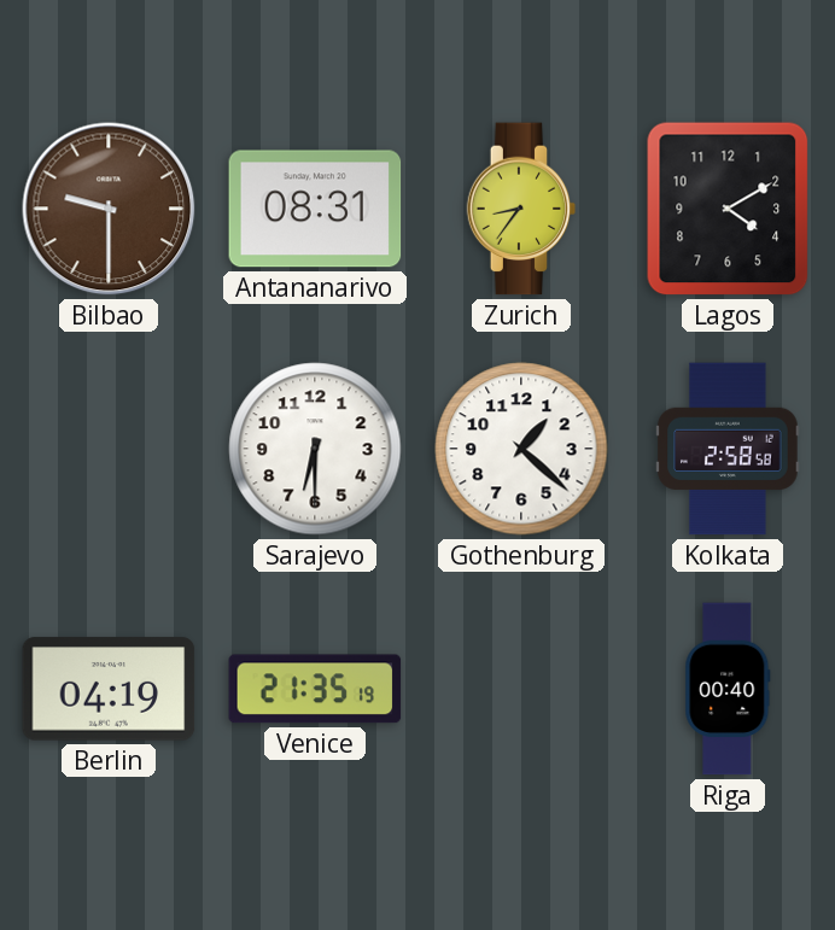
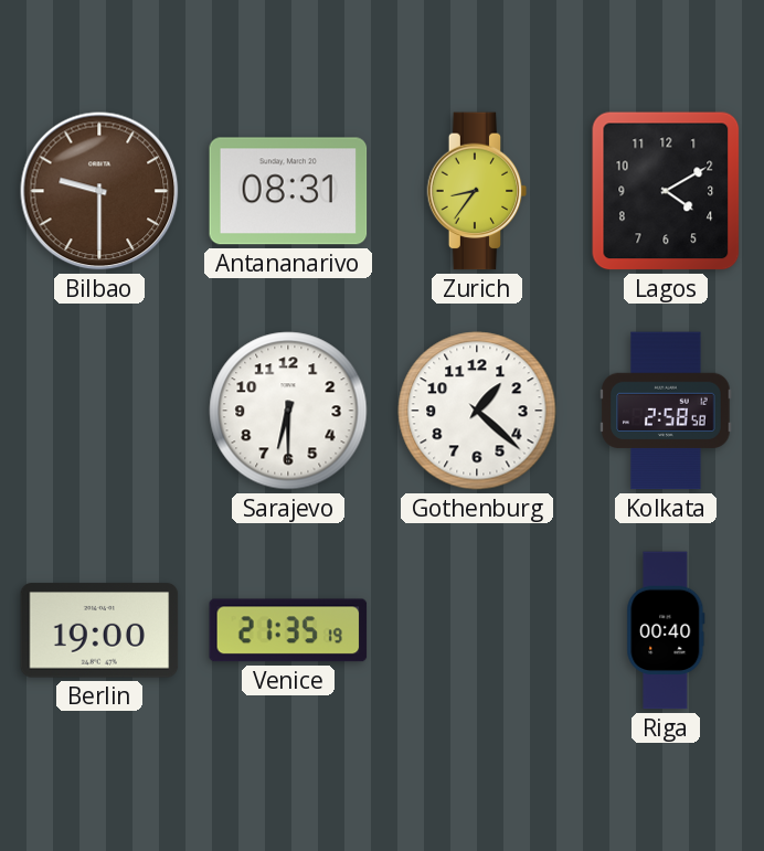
Berlin: 04:19 -> 19:00 (99, 630)
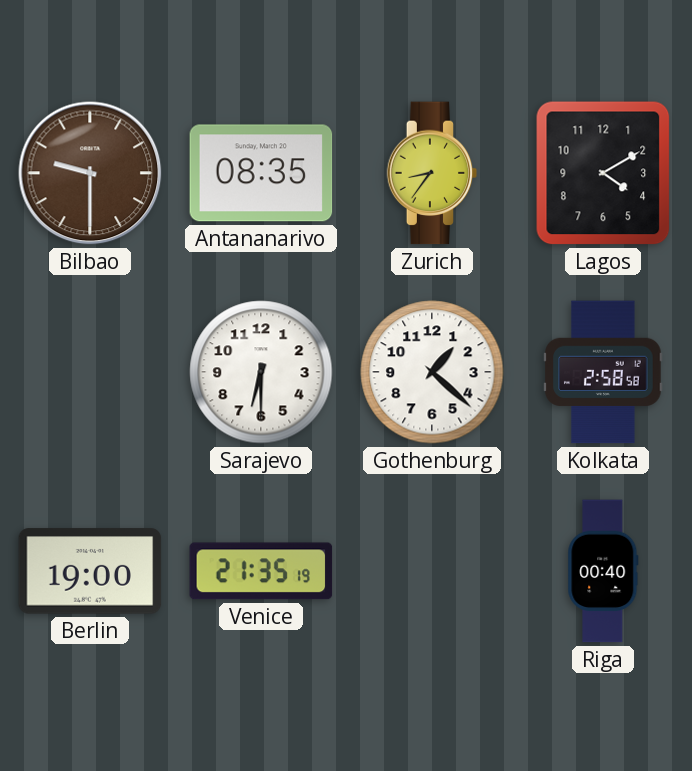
Antananarivo: 08:31 -> 08:35 (261, 173)
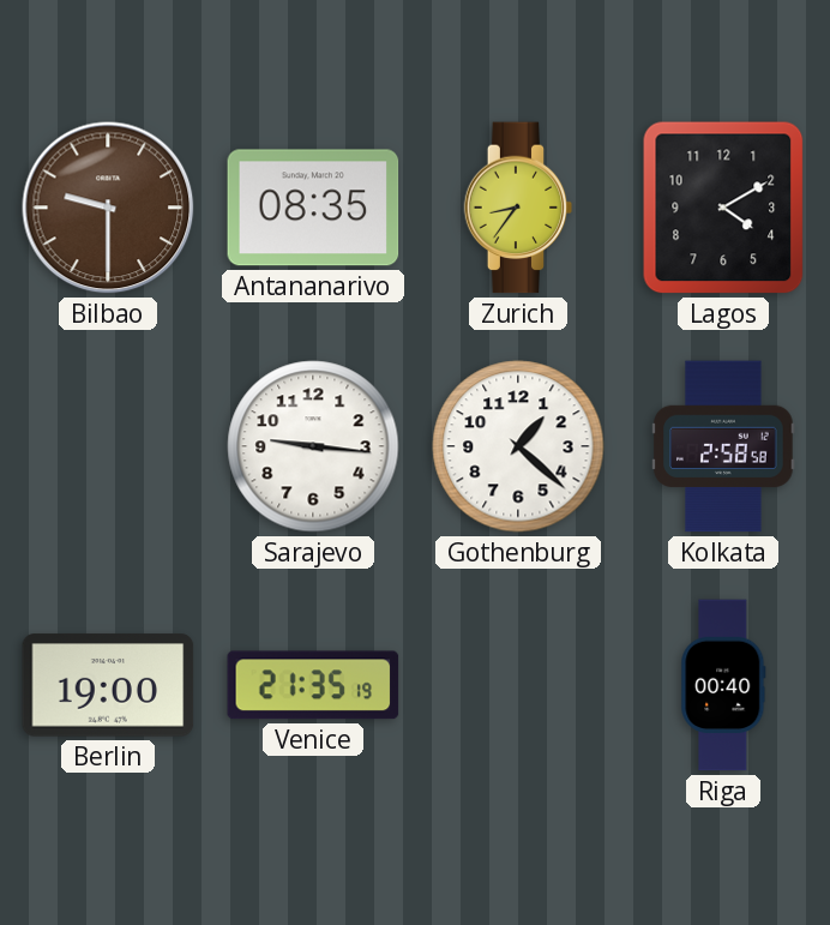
Sarajevo: 6:30 -> 9:16 (313, 446)
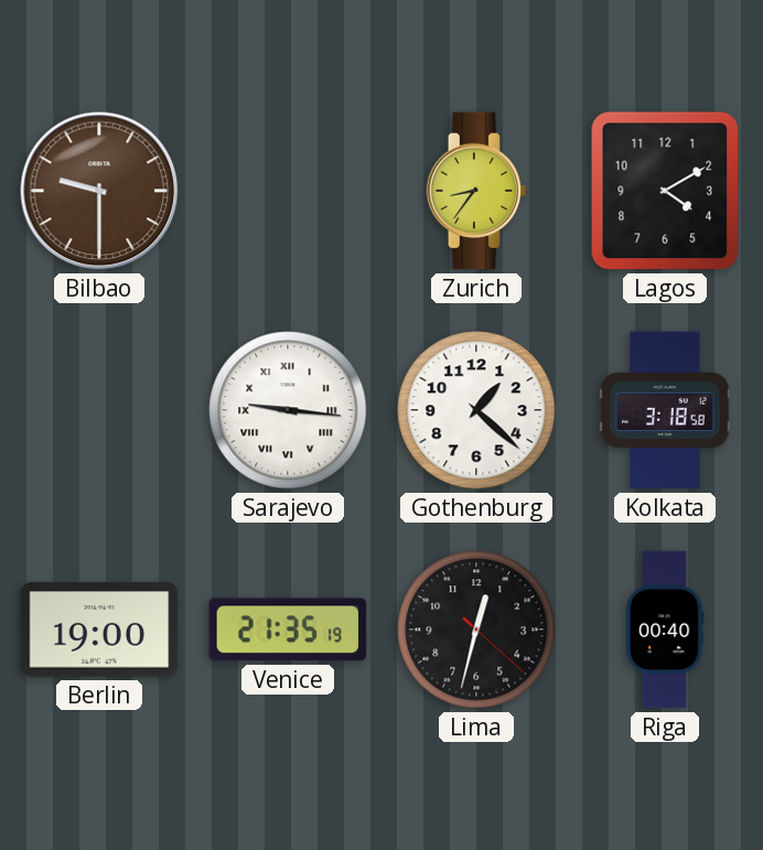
Antananarivo: 08:35 -> none (313, 208)
Sarajevo numerals: Arabic -> Roman (288, 410)
Kolkata: 2:58 -> 3:18 (665, 410)
Lima: none -> 12:32 (476, 630)
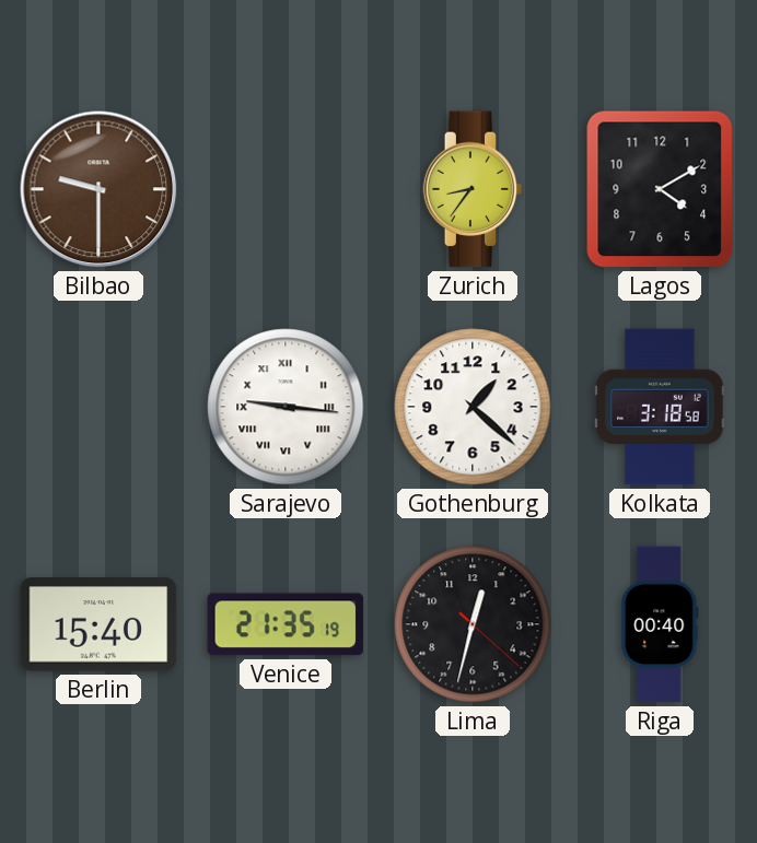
Berlin: 19:00 -> 15:40 (98, 624)
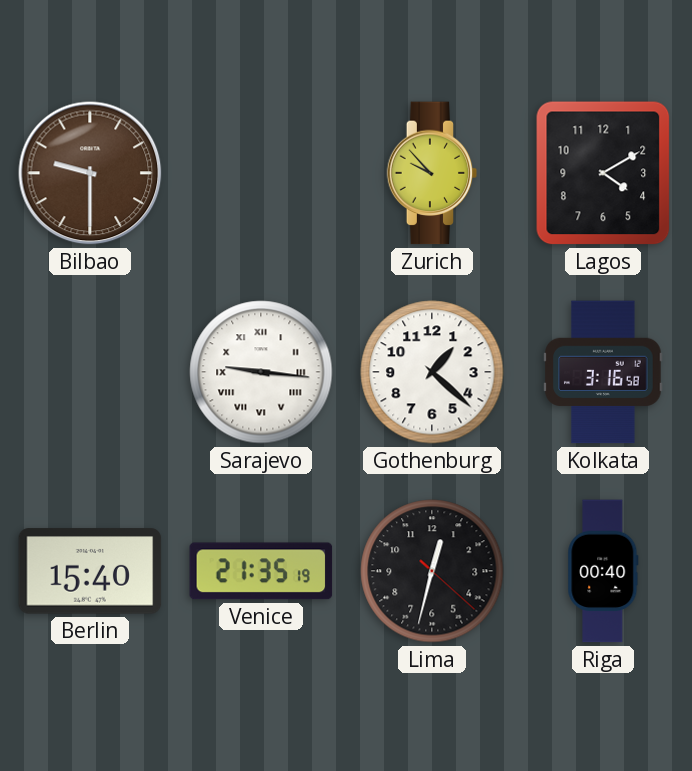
Zurich: 8:36 -> 9:53 (432, 173)
Kolkata: 3:18 -> 3:16 (603, 372)
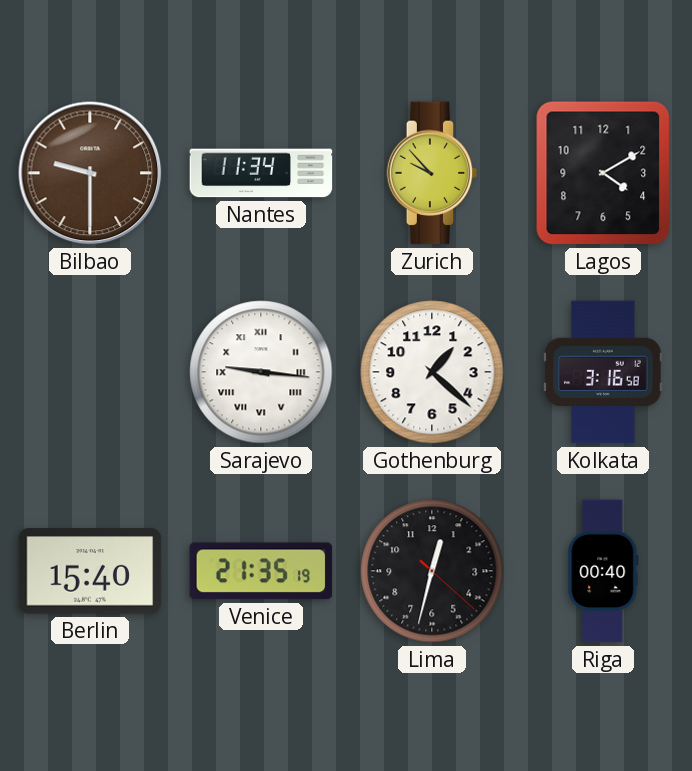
Nantes: none -> 11:34 (261, 173)
